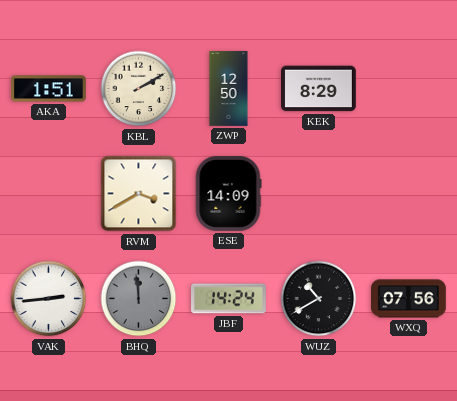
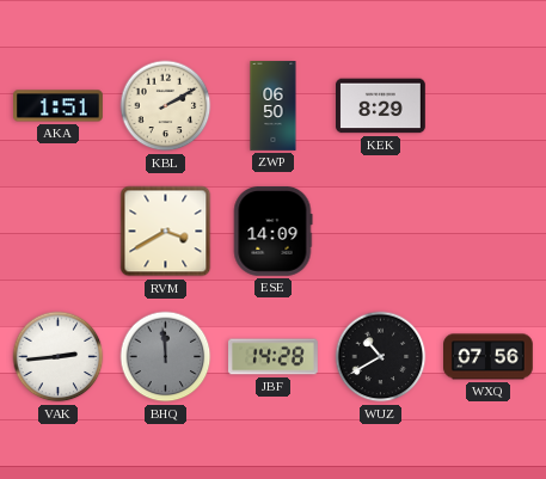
ZWP: 12:50 -> 06:50 (274, 106)
JBF: 14:24 -> 14:28 (274, 357)
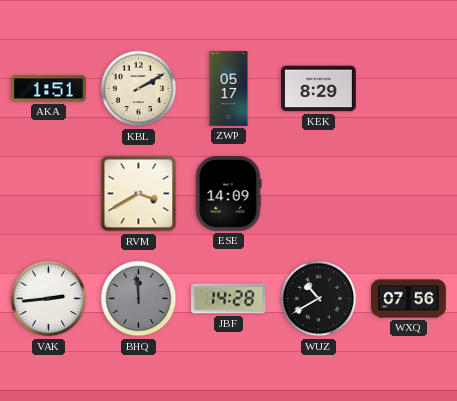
ZWP: 06:50 -> 05:17 (229, 89)
